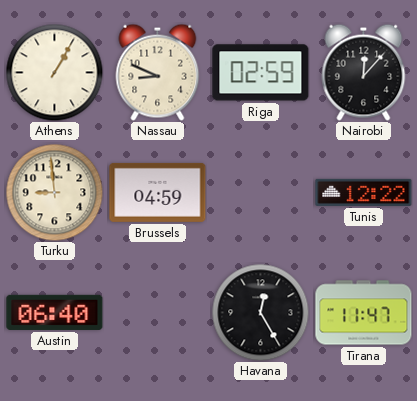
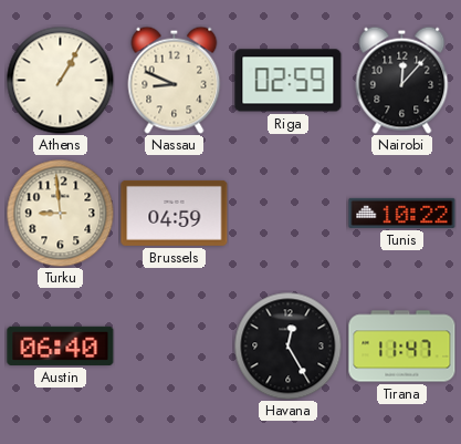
Tunis: 12:22 -> 10:22 (402, 213)
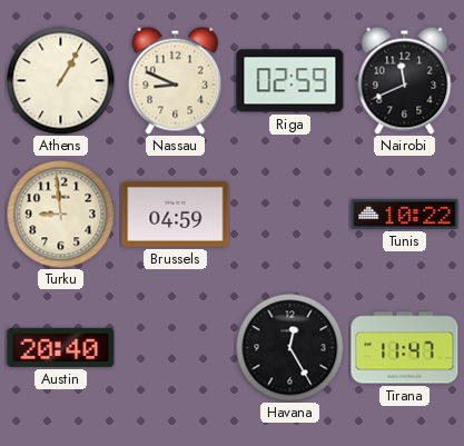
Nairobi: 12:07 -> 11:41 (405, 80)
Austin: 06:40 -> 20:40 (61, 347)
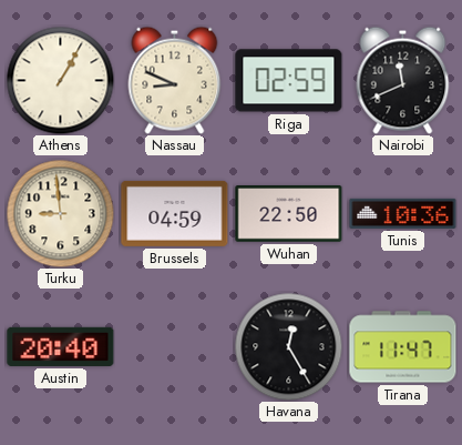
Wuhan: none -> 22:50 (289, 214)
Tunis: 10:22 -> 10:36 (403, 213)
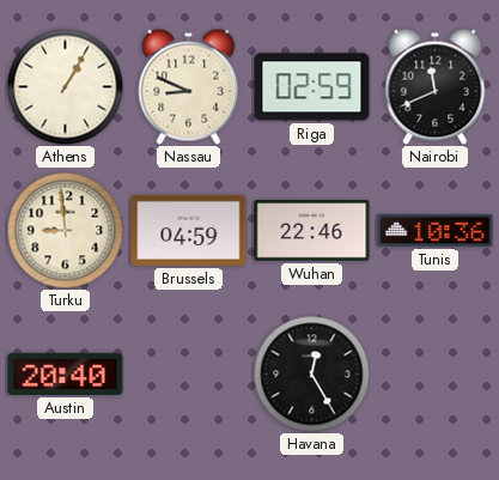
Wuhan: 22:50 -> 22:46 (312, 231)
Tirana: 11:47 -> none (403, 347)
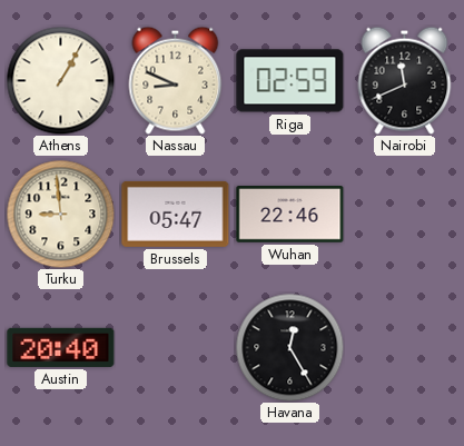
Brussels: 04:59 -> 05:47 (176, 214)
Tunis: 10:36 -> none (436, 230)
